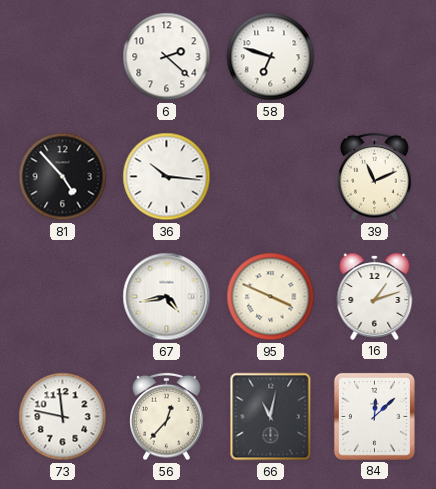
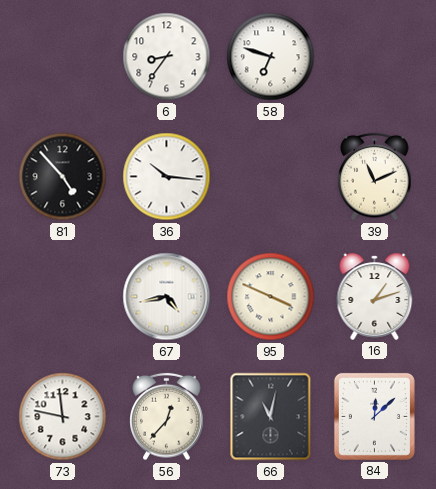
6: 2:22 -> 8:36 (167, 57)
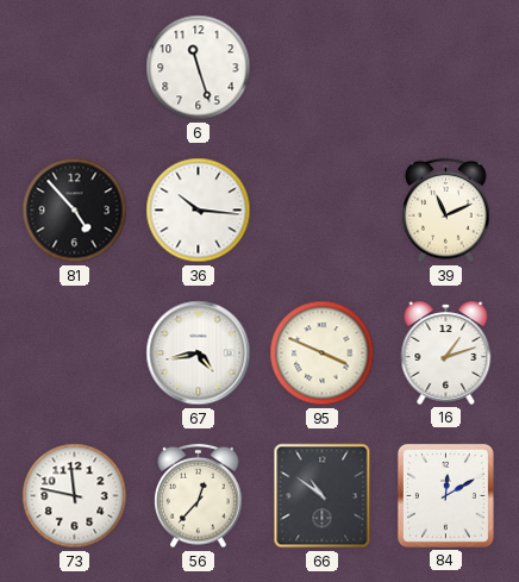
6: 8:36 -> 11:27 (199, 68)
58: 6:48 -> none (271, 57)
66: 11:02 -> 10:51 (323, 496)
84: 12:08 -> 12:10 (445, 495)
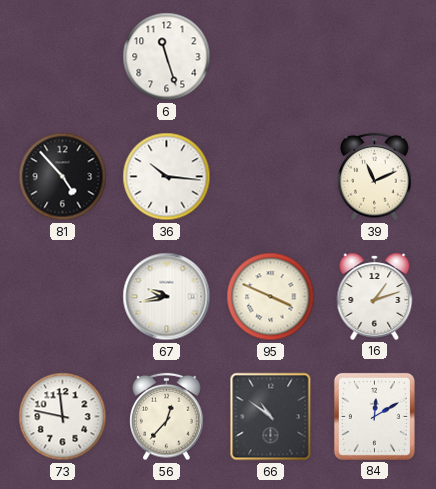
67: 4:43 -> 9:43 (167, 297)
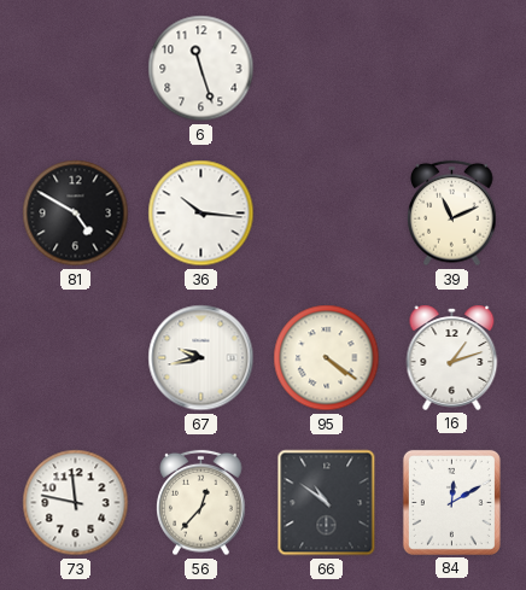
81: 4:53 -> 4:50 (76, 214)
95: 3:49 -> 4:21 (327, 358)
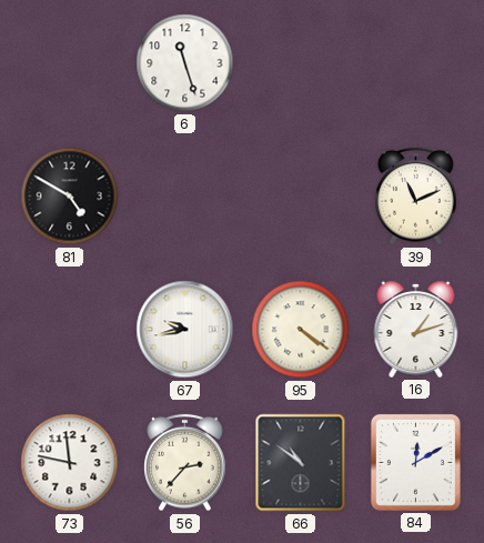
36: 10:16 -> none (201, 214)
56: 12:37 -> 2:37 (185, 463)
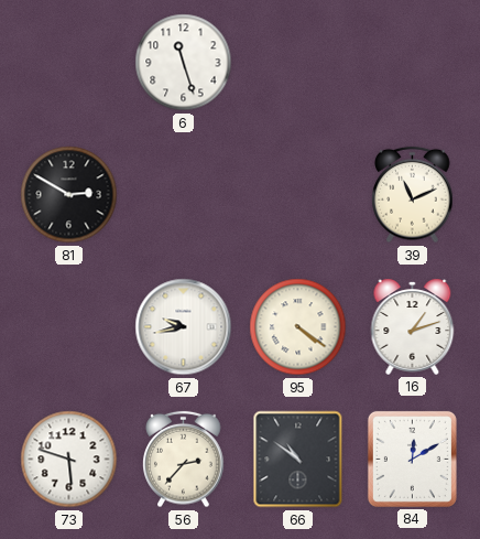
81: 4:50 -> 2:50 (69, 195)
73: 11:47 -> 5:48 (69, 460)
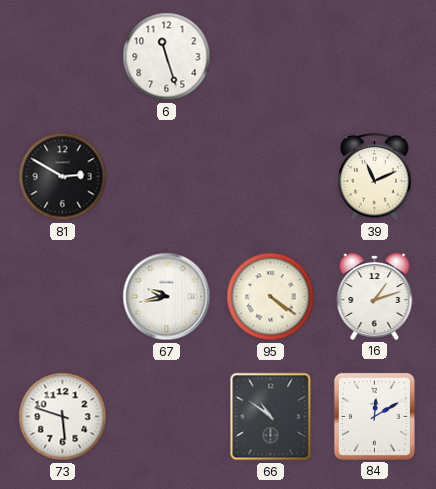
56: 2:37 -> none (184, 460)
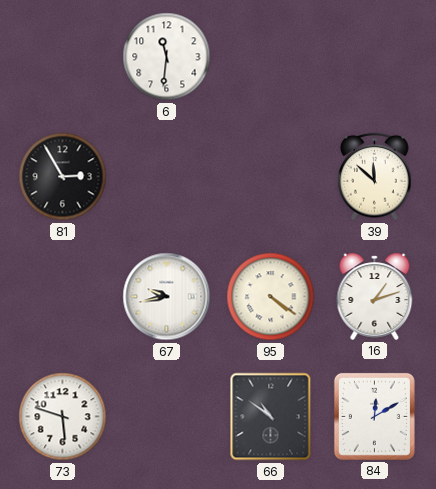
6: 11:27 -> 11:31 (167, 57)
81: 2:50 -> 2:55 (63, 177)
39: 11:11 -> 11:52 (375, 177)
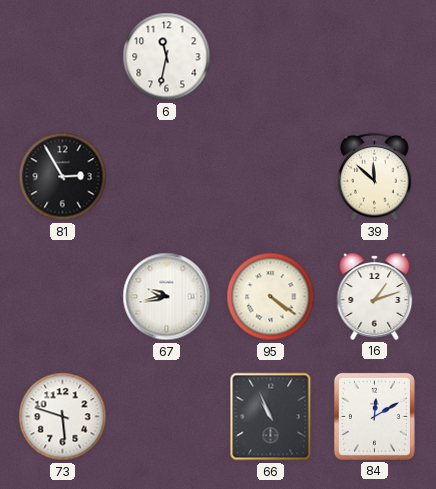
6: 11:31 -> 11:32 (167, 57)
66: 10:51 -> 10:56 (271, 417)
